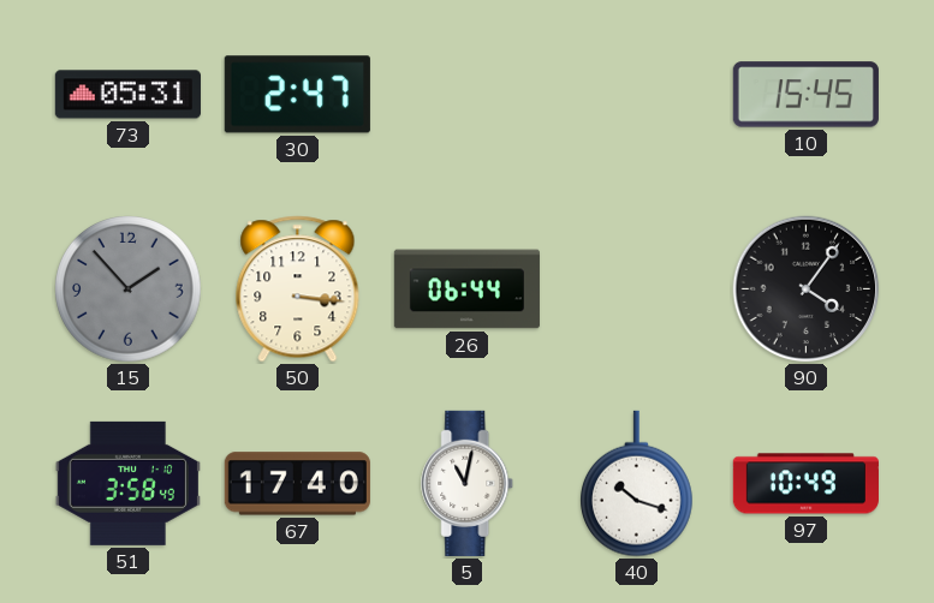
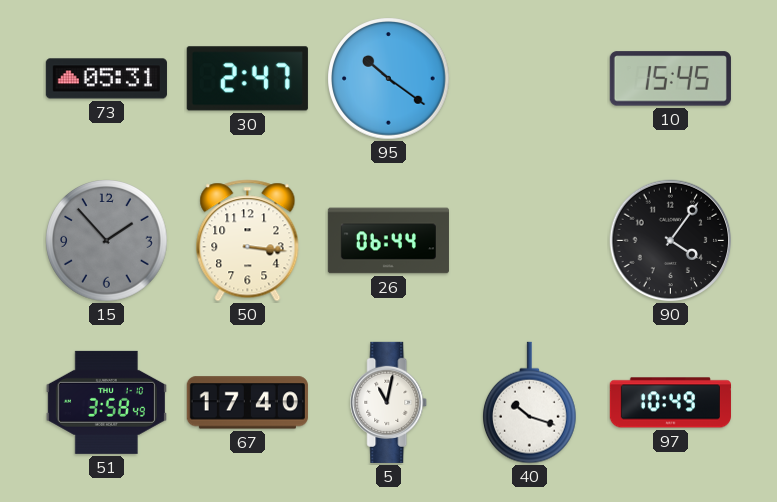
95: none -> 10:21 (389, 79)
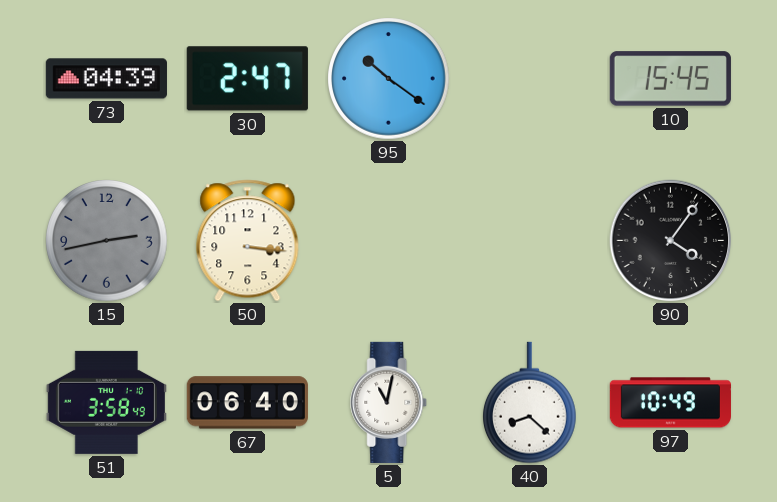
73: 05:31 -> 04:39 (106, 79)
15: 1:53 -> 2:43 (107, 241)
26: 06:44 -> none (388, 241)
67: 17:40 -> 06:40 (247, 403)
40: 10:18 -> 8:22 (530, 403)
